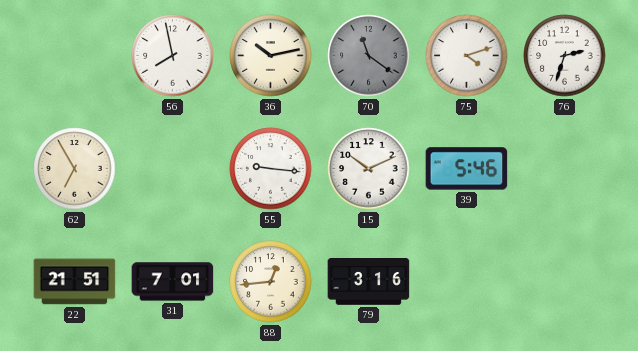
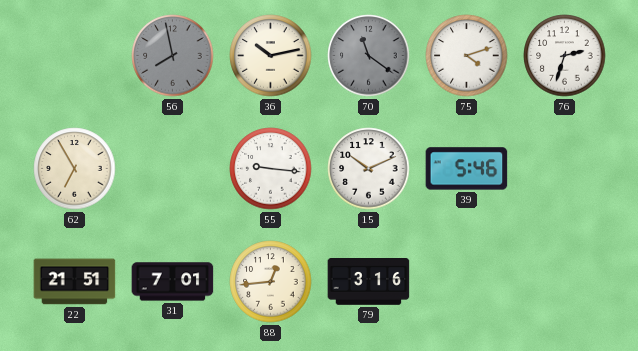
56 dial: white -> grey (173, 56)
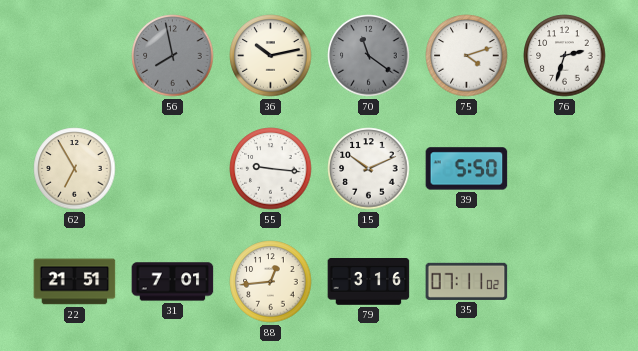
39: 5:46 -> 5:50 (467, 169)
35: none -> 07:11 (467, 281)
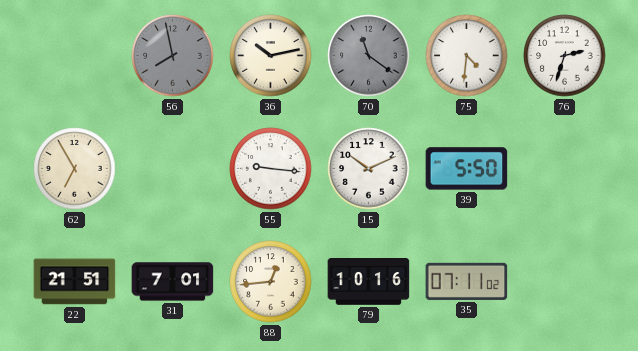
75: 4:12 -> 4:31 (467, 56)
79: 3:16 -> 10:16 (369, 282)
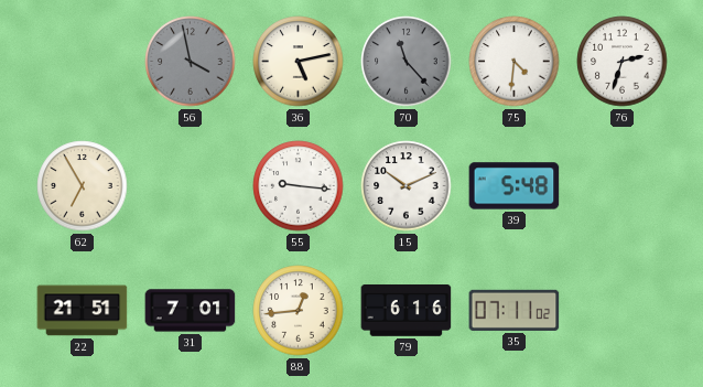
56: 7:58 -> 3:58 (191, 62)
36: 10:13 -> 5:13 (299, 62)
70: 11:21 -> 11:23 (407, 62)
39: 5:50 -> 5:48 (515, 186)
79: 10:16 -> 6:16 (407, 311)
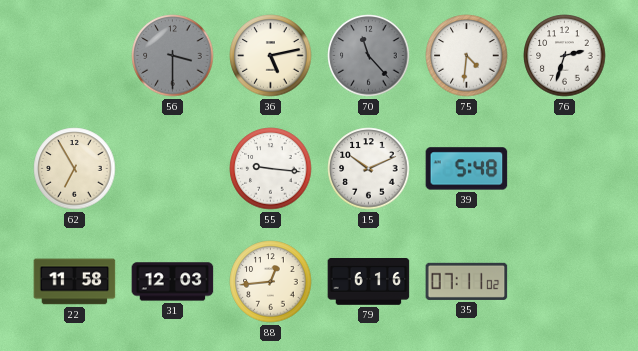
56: 3:58 -> 3:30 (173, 56)
22: 21:51 -> 11:58 (75, 282)
31: 7:01 -> 12:03 (173, 282)
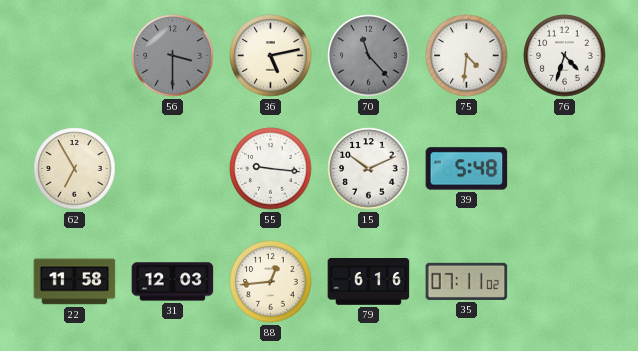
76: 2:33 -> 4:33 (565, 56)
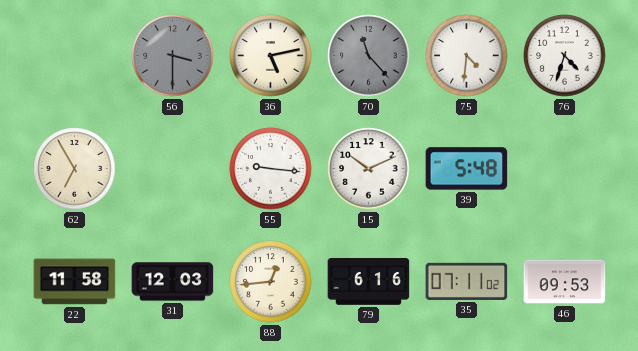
46: none -> 09:53 (565, 282)
